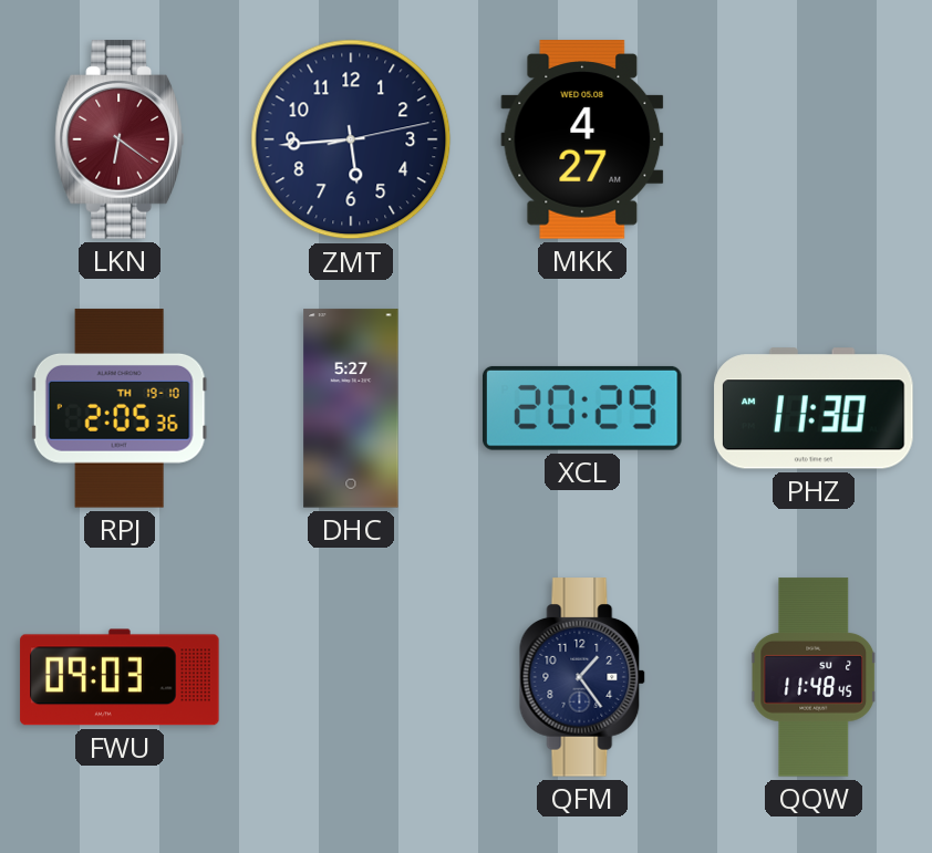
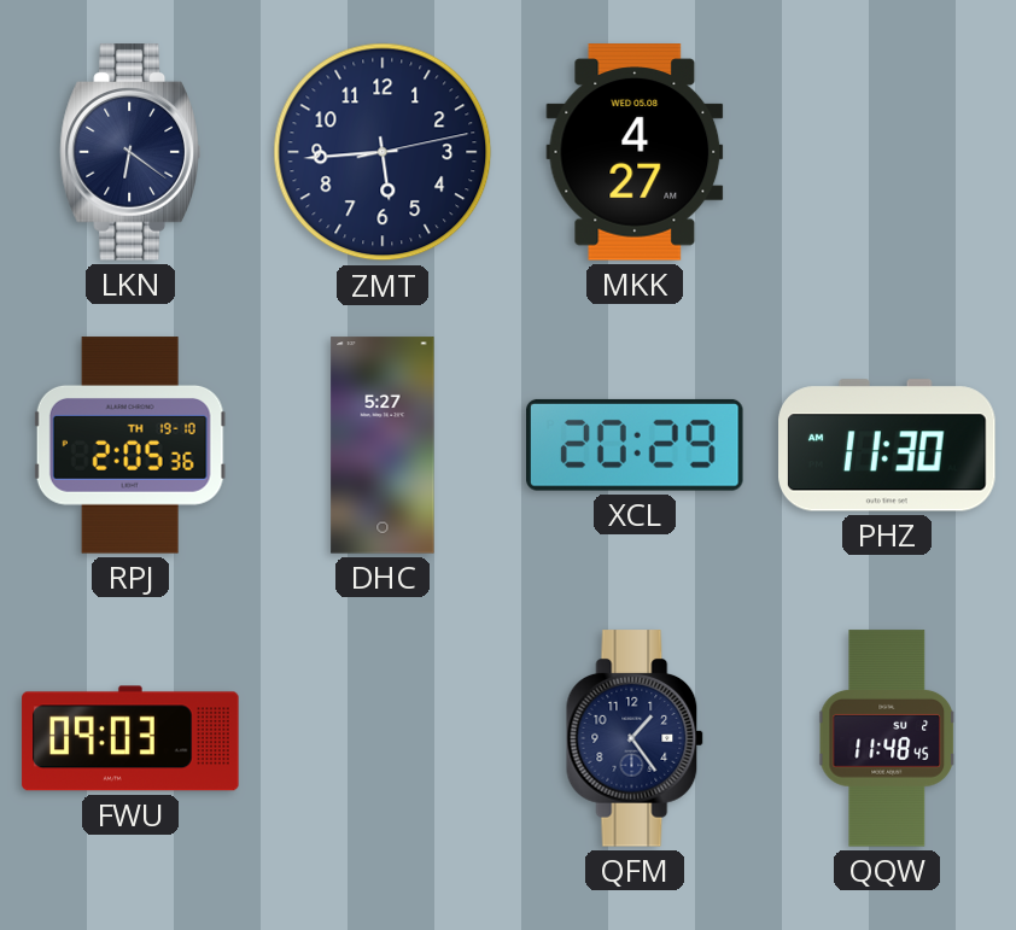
LKN dial: burgundy -> navy (130, 152)
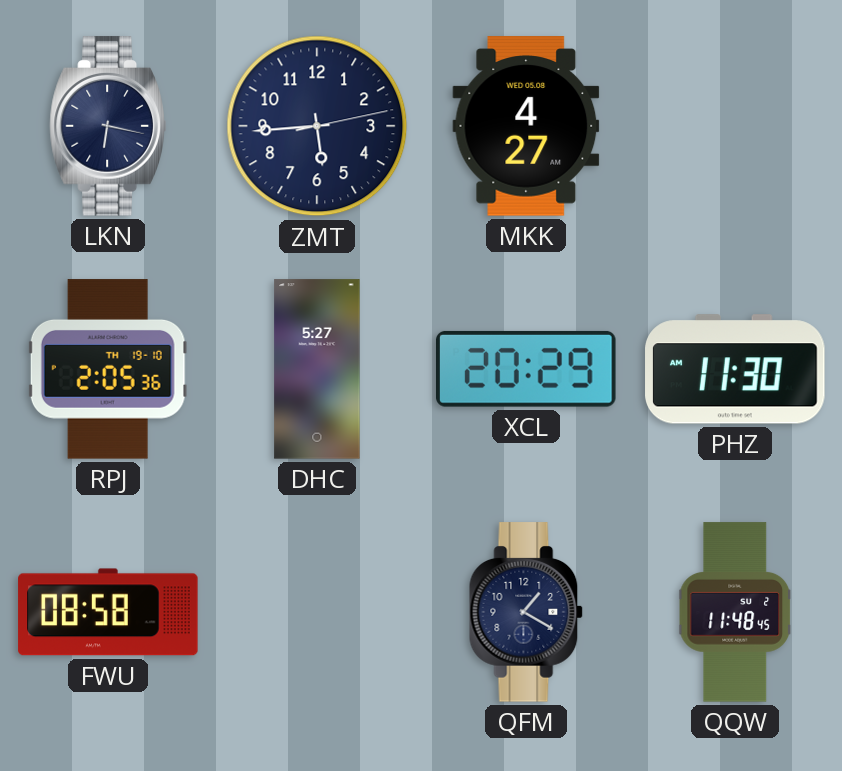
LKN: 6:21 -> 6:17 (108, 126)
FWU: 09:03 -> 08:58 (108, 612)
QFM: 1:24 -> 1:20 (526, 612)
